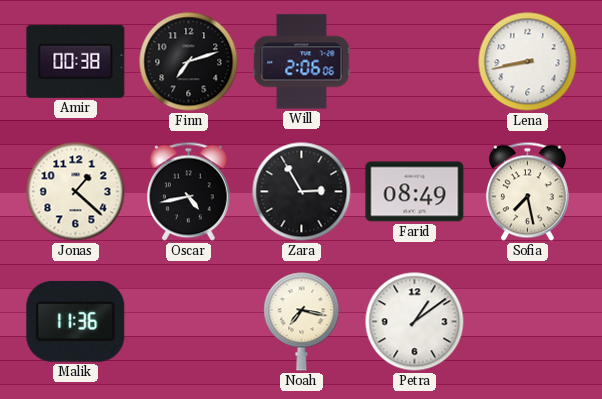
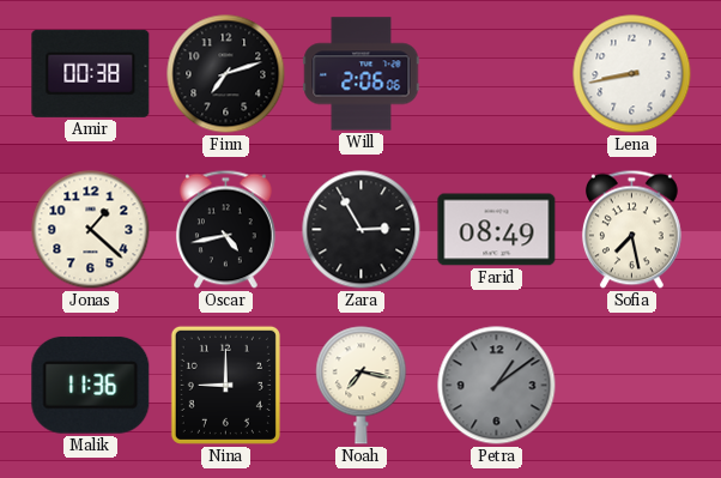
Nina: none -> 9:00 (225, 385)
Petra dial: white -> grey (497, 386)
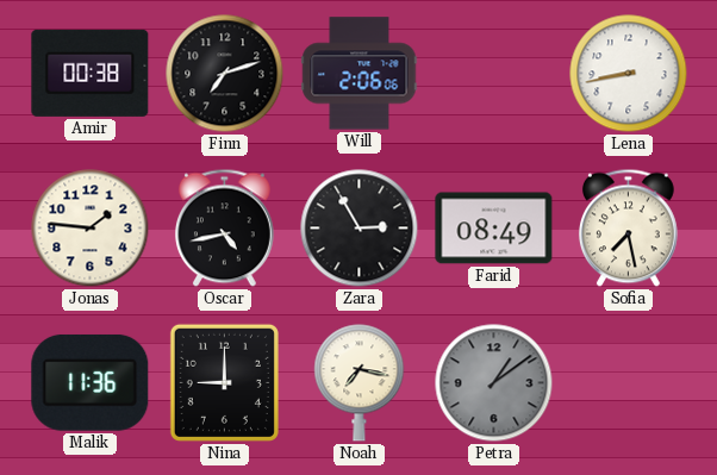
Jonas: 1:22 -> 1:46 (91, 229)
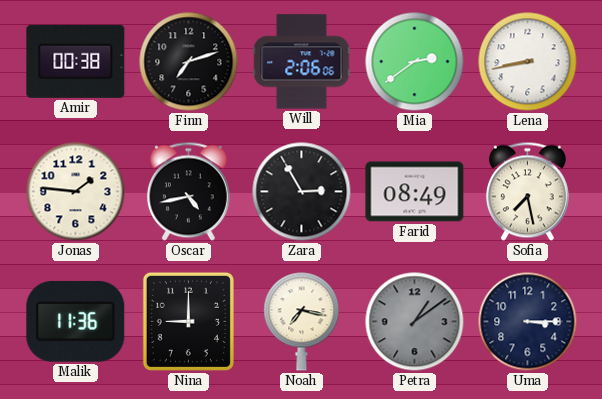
Mia: none -> 2:39 (415, 62)
Uma: none -> 3:15 (528, 322)
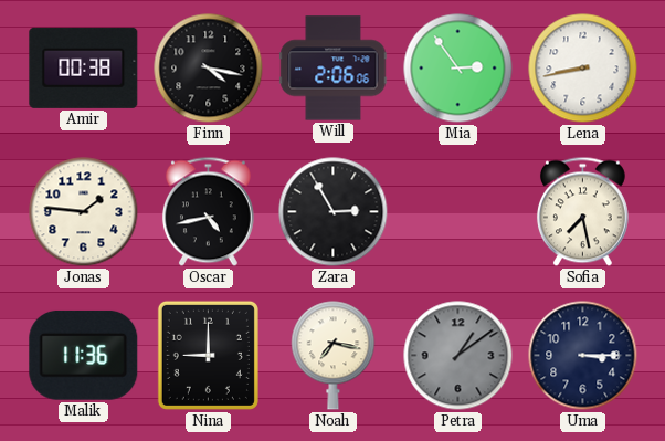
Finn: 7:12 -> 4:17 (209, 69)
Mia: 2:39 -> 2:54 (458, 69)
Farid: 08:49 -> none (415, 192)
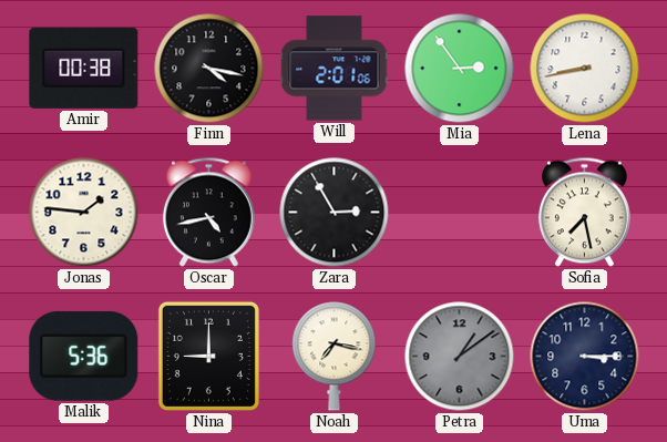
Will: 2:06 -> 2:01 (335, 69)
Malik: 11:36 -> 5:36 (84, 356)
